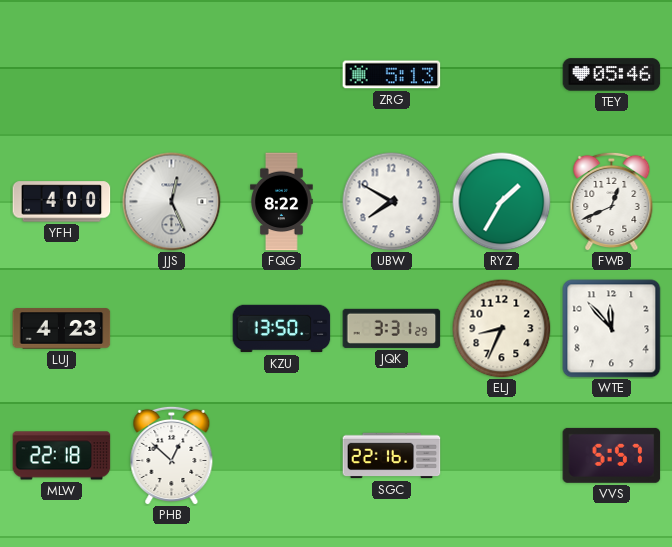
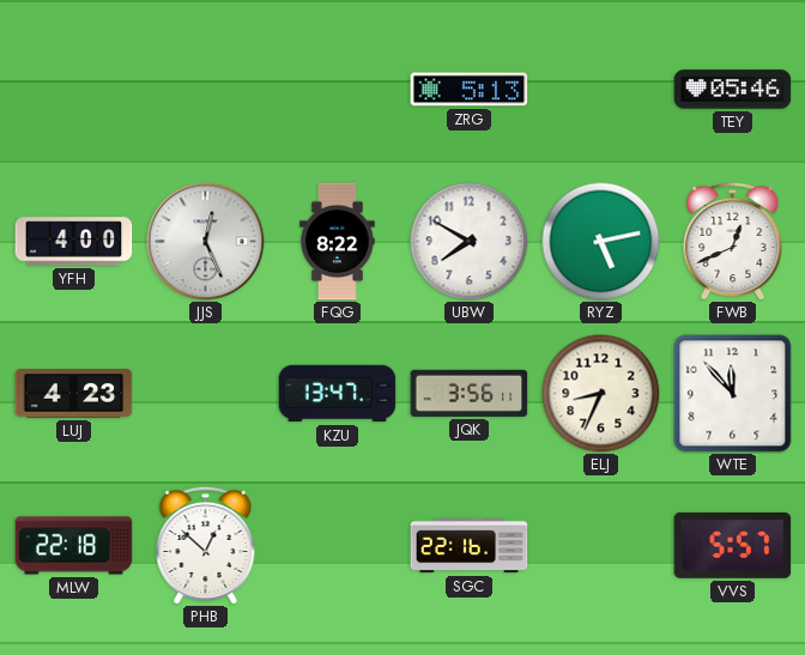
RYZ: 1:35 -> 5:13 (601, 242)
KZU: 13:50 -> 13:47 (338, 394)
JQK: 3:31 -> 3:56 (470, 393)
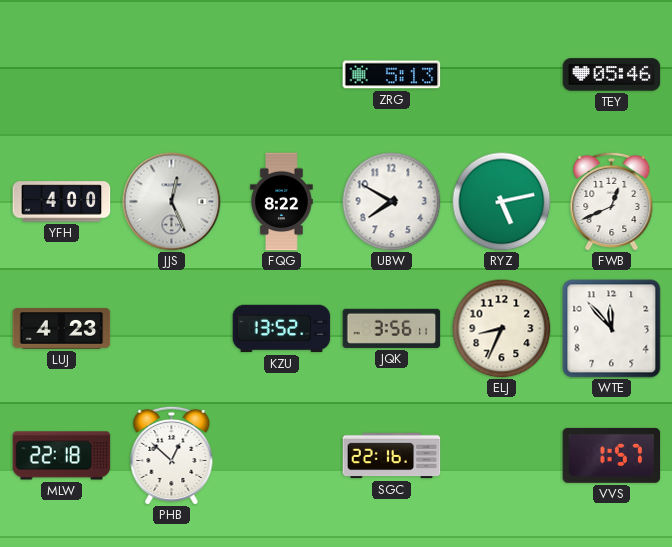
KZU: 13:47 -> 13:52 (282, 329)
VVS: 5:57 -> 1:57 (612, 455)
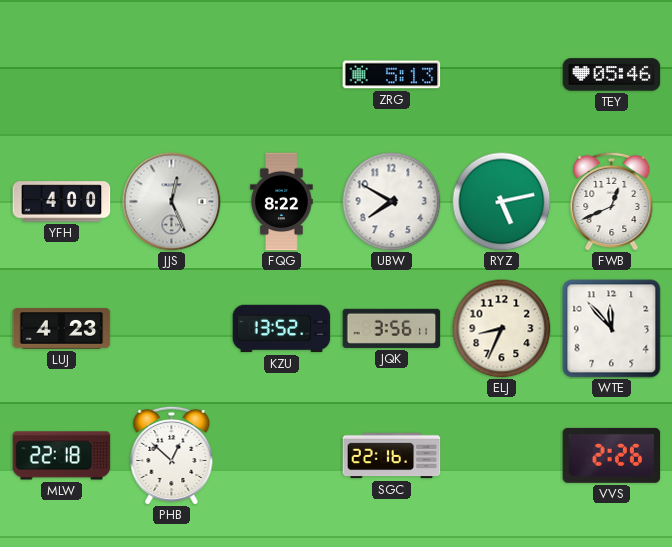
VVS: 1:57 -> 2:26 (612, 455)
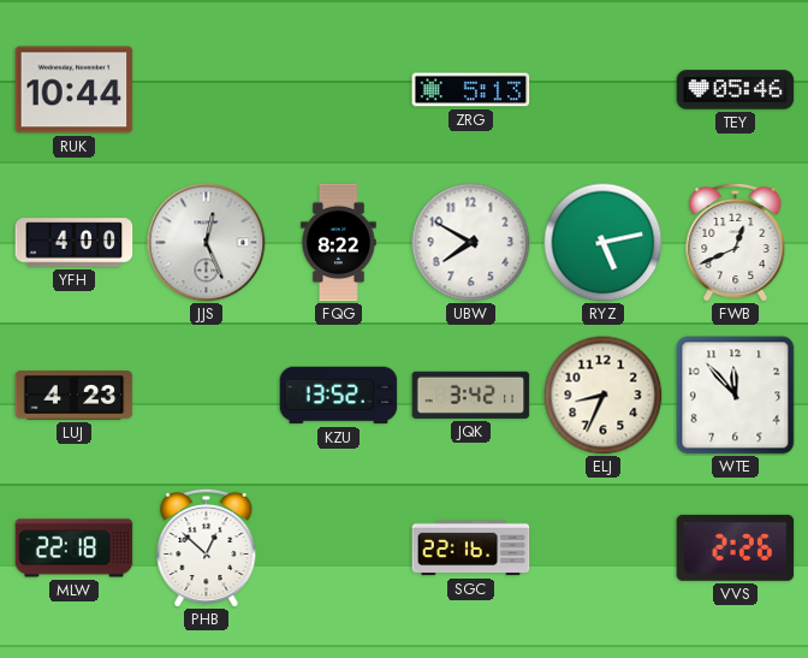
RUK: none -> 10:44 (75, 90)
JQK: 3:56 -> 3:42 (471, 395)
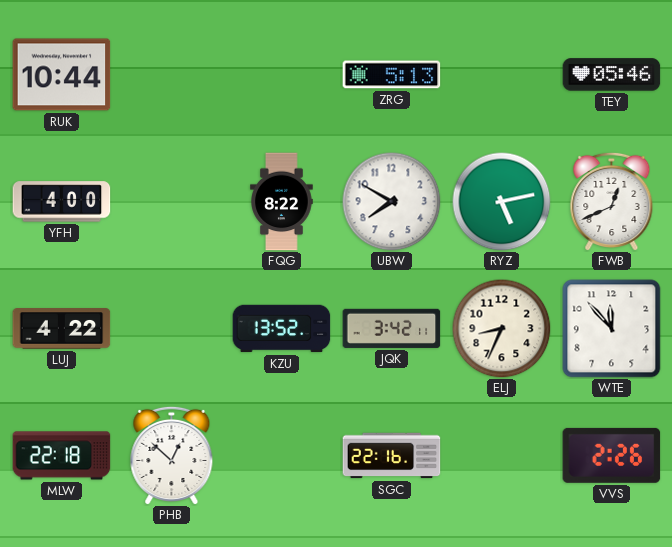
JJS: 12:26 -> none (207, 243)
LUJ: 4:23 -> 4:22 (62, 329)
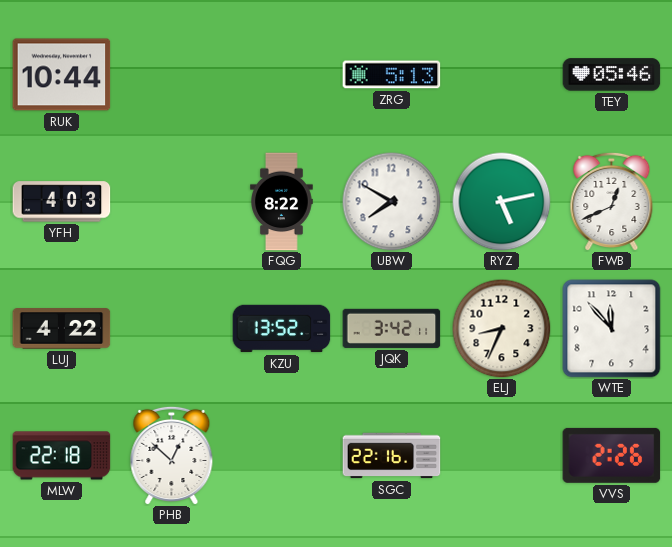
YFH: 4:00 -> 4:03 (62, 202)
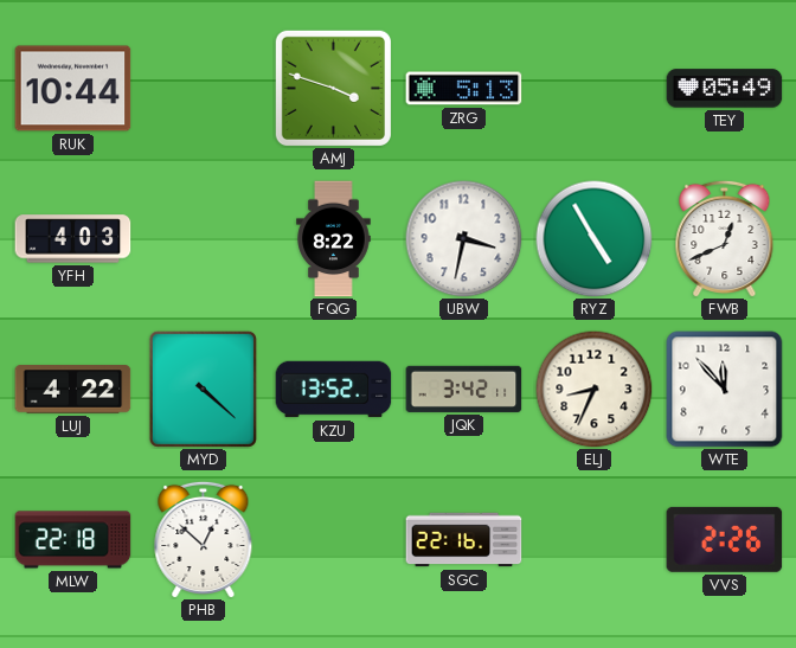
AMJ: none -> 3:48 (333, 88)
TEY: 05:46 -> 05:49 (725, 89)
UBW: 7:50 -> 3:32 (464, 239)
RYZ: 5:13 -> 4:55 (595, 239)
MYD: none -> 4:22 (203, 389)
